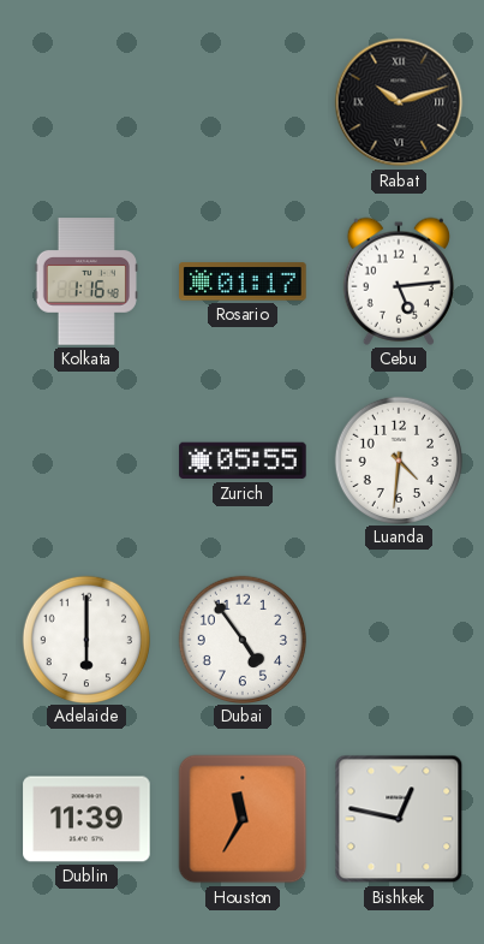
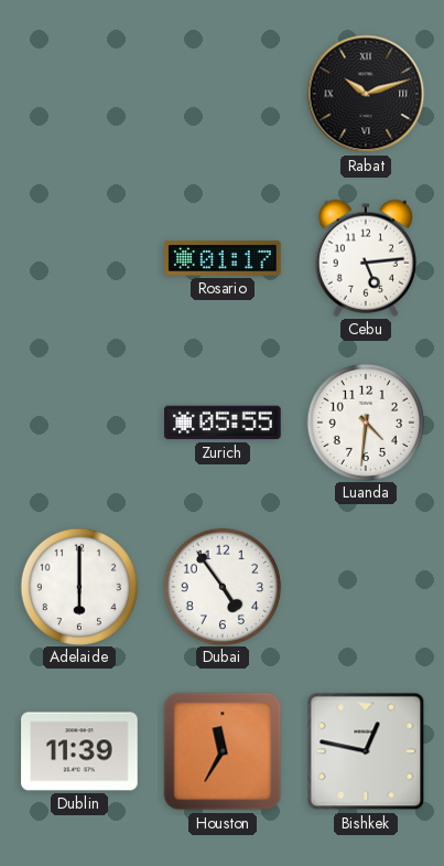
Kolkata: 1:16 -> none (86, 281)
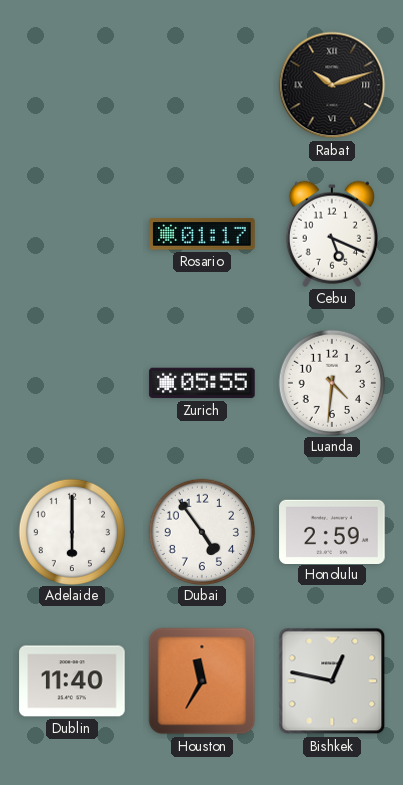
Cebu: 5:14 -> 5:19 (332, 234)
Honolulu: none -> 2:59 (332, 531)
Dublin: 11:39 -> 11:40 (72, 681)
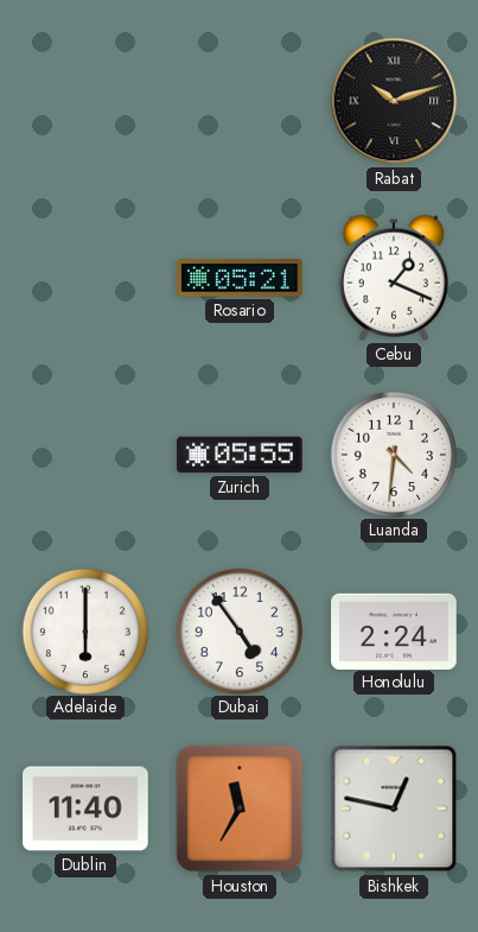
Rosario: 01:17 -> 05:21 (240, 278)
Cebu: 5:19 -> 1:19 (394, 278)
Honolulu: 2:59 -> 2:24 (394, 630)
